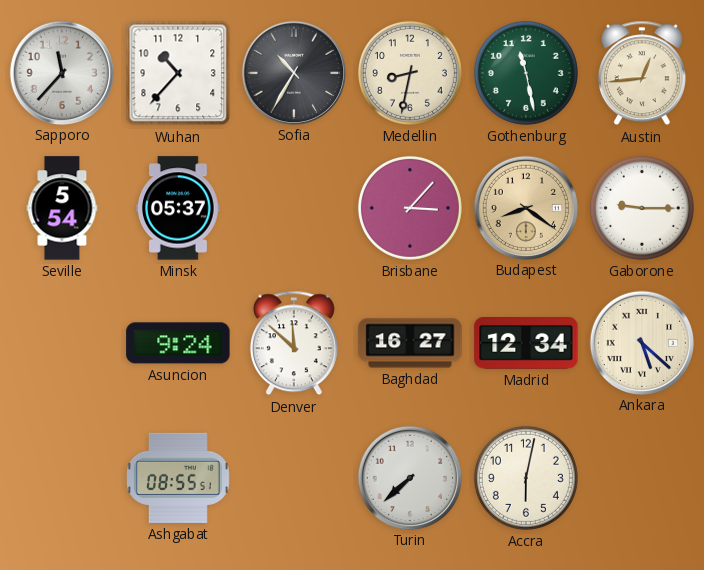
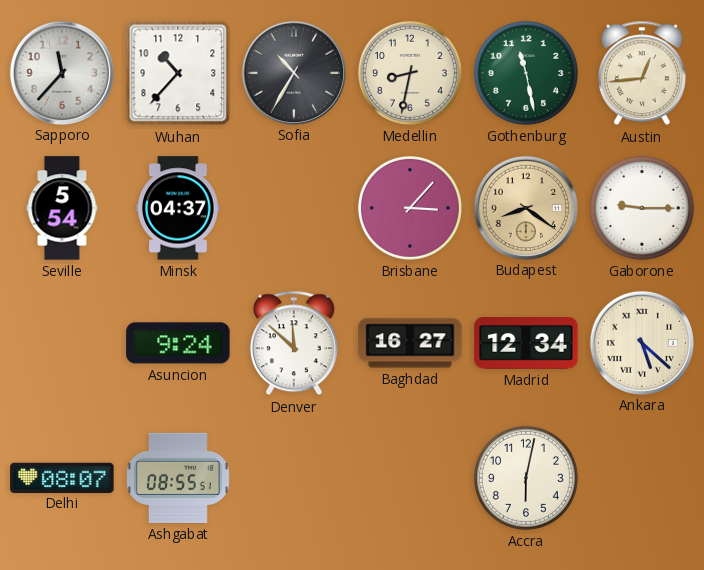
Minsk: 05:37 -> 04:37 (178, 208)
Delhi: none -> 08:07 (62, 477)
Turin: 7:38 -> none (409, 477)
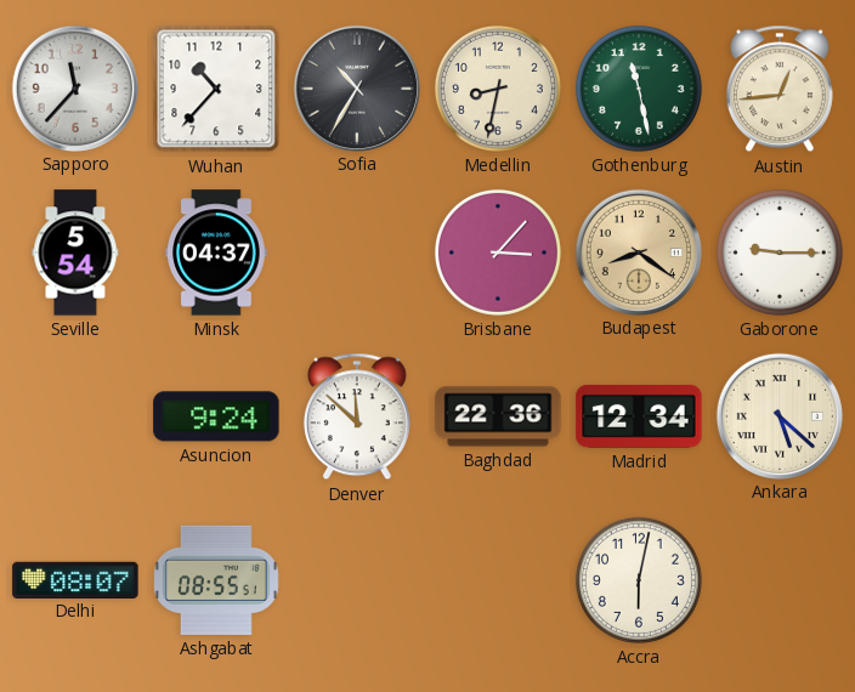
Baghdad: 16:27 -> 22:36 (498, 416)
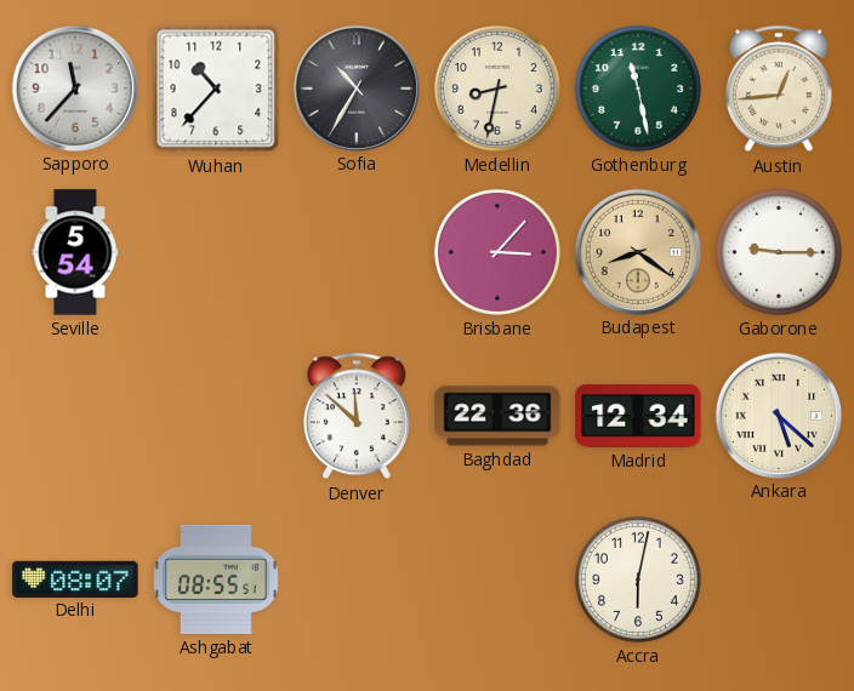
Minsk: 04:37 -> none (216, 253)
Asuncion: 9:24 -> none (216, 416)
